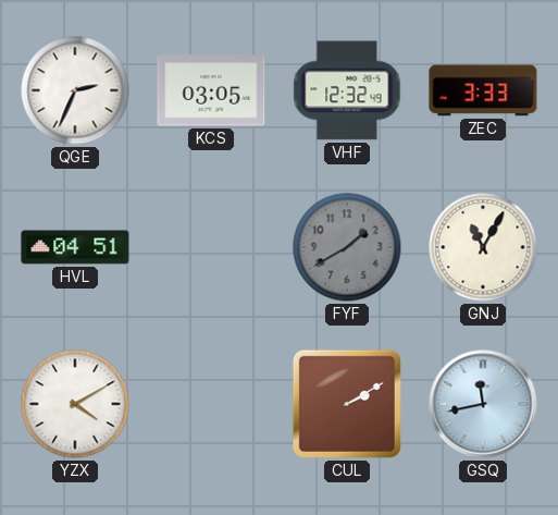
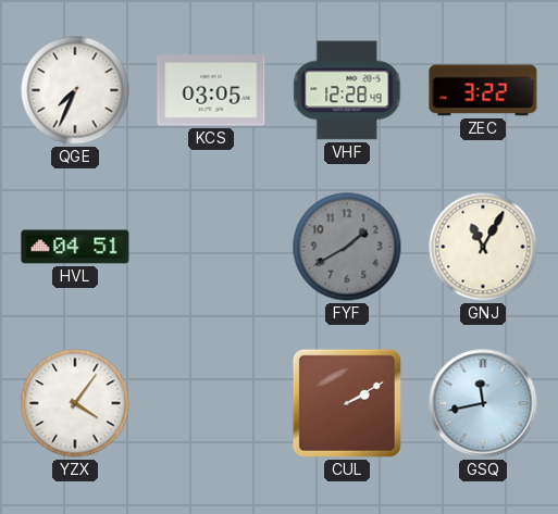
QGE: 2:34 -> 7:34 (75, 90)
VHF: 12:32 -> 12:28 (347, 90)
ZEC: 3:33 -> 3:22 (483, 90)
YZX: 4:10 -> 4:06 (75, 403)
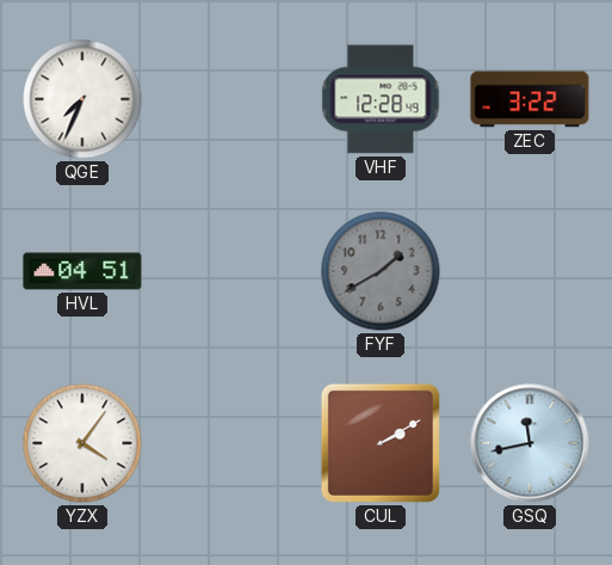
KCS: 03:05 -> none (211, 90)
GNJ: 11:05 -> none (483, 247)
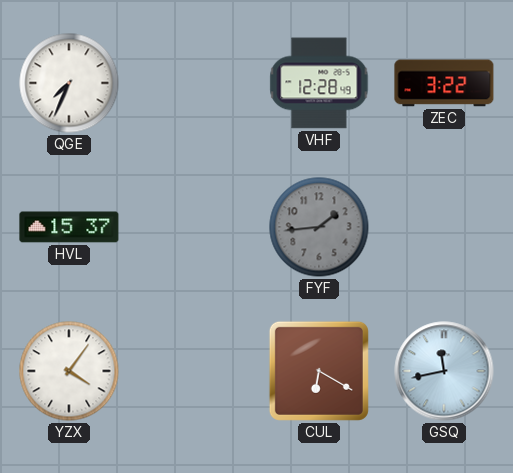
HVL: 04:51 -> 15:37 (69, 227)
FYF: 1:40 -> 1:44 (319, 227)
CUL: 2:10 -> 6:20 (319, 371)
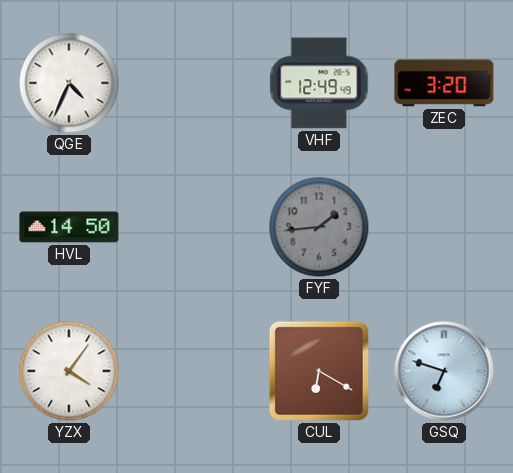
QGE: 7:34 -> 4:34 (69, 83)
VHF: 12:28 -> 12:49 (319, 83)
ZEC: 3:22 -> 3:20 (444, 83)
HVL: 15:37 -> 14:50 (69, 227)
GSQ: 11:43 -> 6:48 (444, 371)
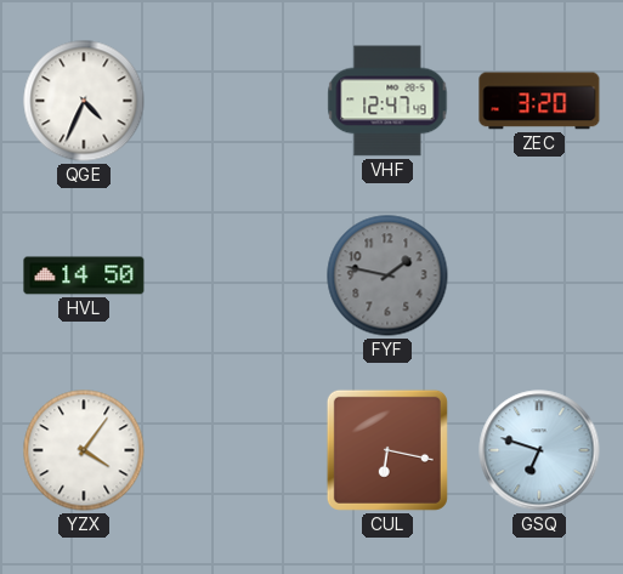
VHF: 12:49 -> 12:47 (387, 101)
FYF: 1:44 -> 1:47 (387, 275)
CUL: 6:20 -> 6:17 (387, 450)
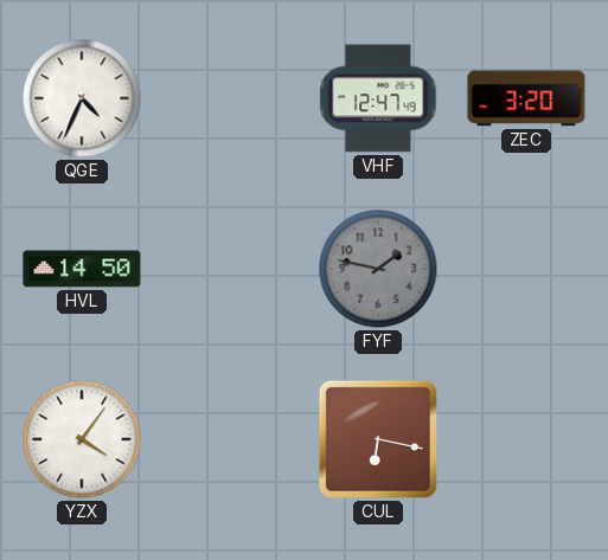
GSQ: 6:48 -> none (539, 450)
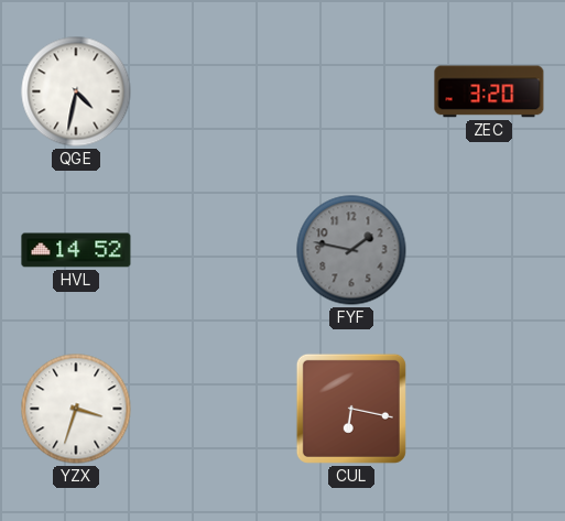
QGE: 4:34 -> 4:32 (76, 91)
VHF: 12:47 -> none (378, 98)
HVL: 14:50 -> 14:52 (76, 250)
YZX: 4:06 -> 3:33 (76, 409)
